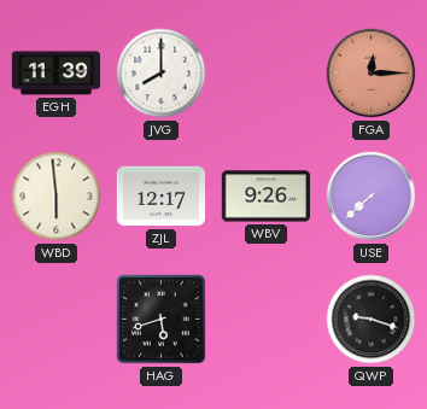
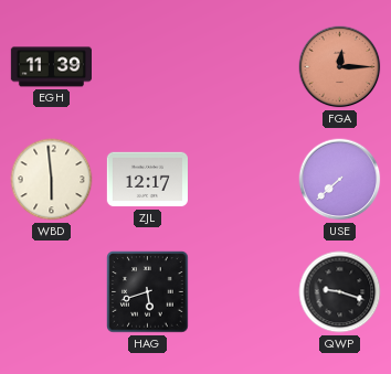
JVG: 8:00 -> none (162, 74)
WBV: 9:26 -> none (265, 197)
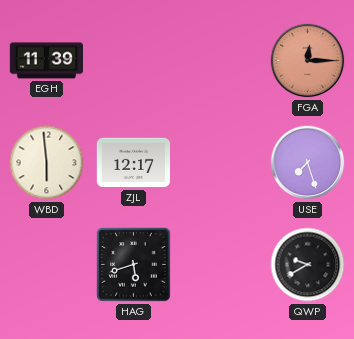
USE: 7:38 -> 7:27 (308, 163)
QWP: 9:18 -> 9:40 (308, 265)
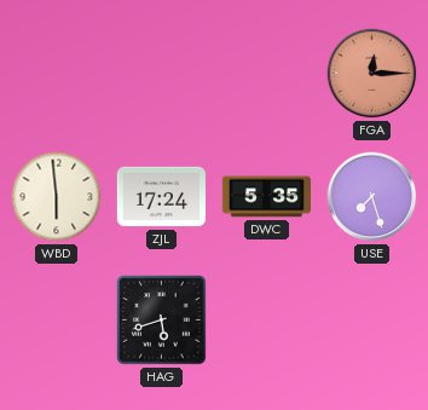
EGH: 11:39 -> none (46, 61)
ZJL: 12:17 -> 17:24 (161, 197)
DWC: none -> 5:35 (266, 197)
QWP: 9:40 -> none (308, 265)
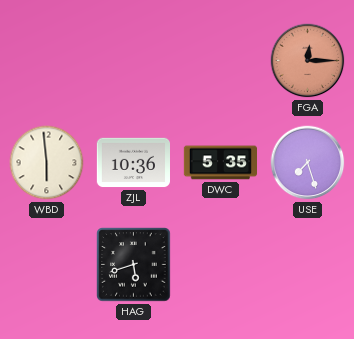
ZJL: 17:24 -> 10:36 (133, 163)
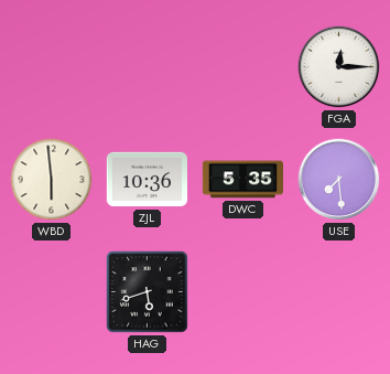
FGA dial: salmon -> white (339, 67)
USE: 7:27 -> 7:29 (339, 180)
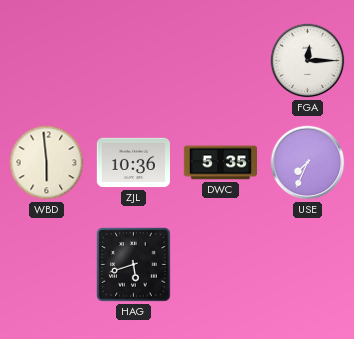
USE: 7:29 -> 7:34 (308, 163)
